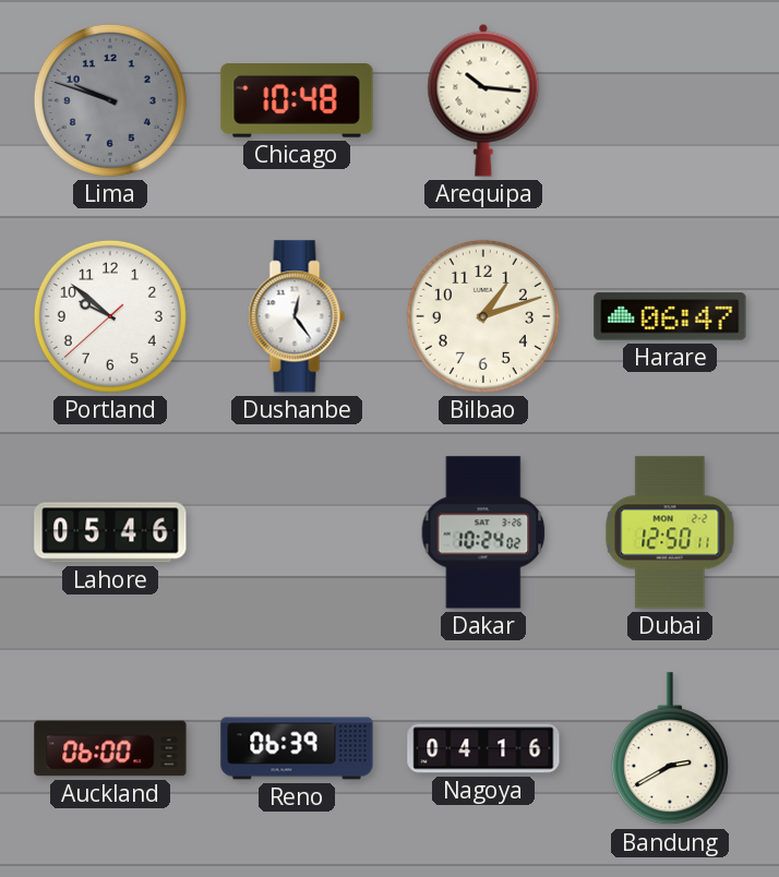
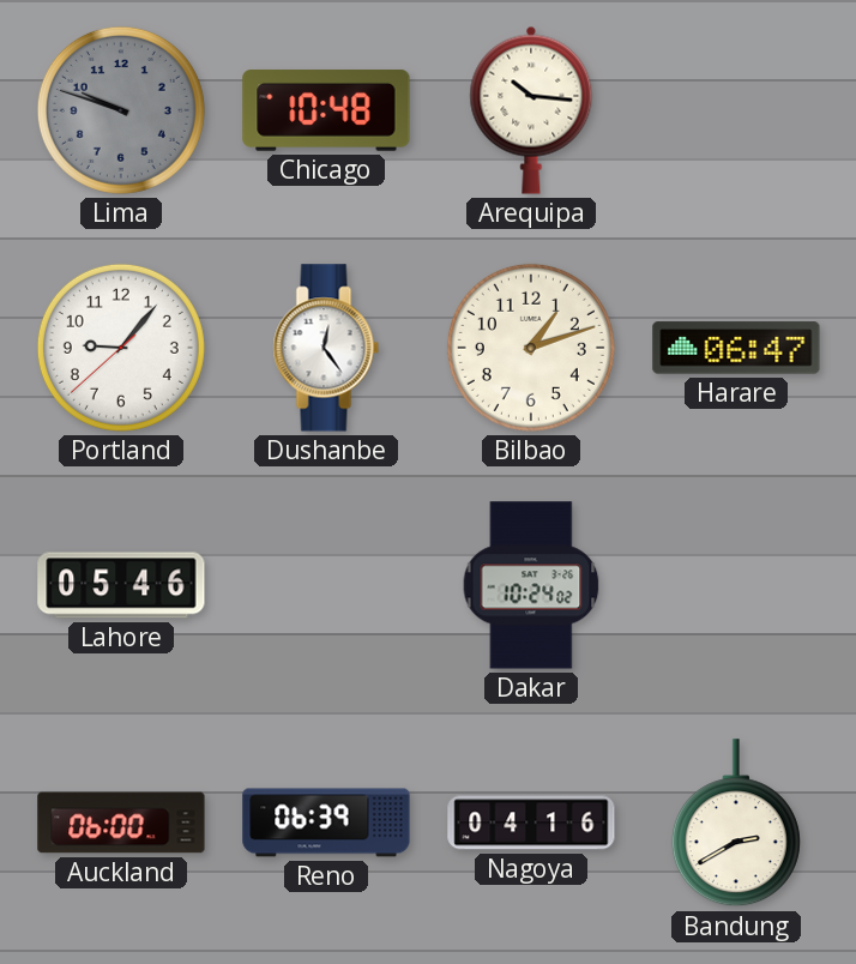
Portland: 9:51 -> 9:06 (121, 348)
Dubai: 12:50 -> none (670, 532)
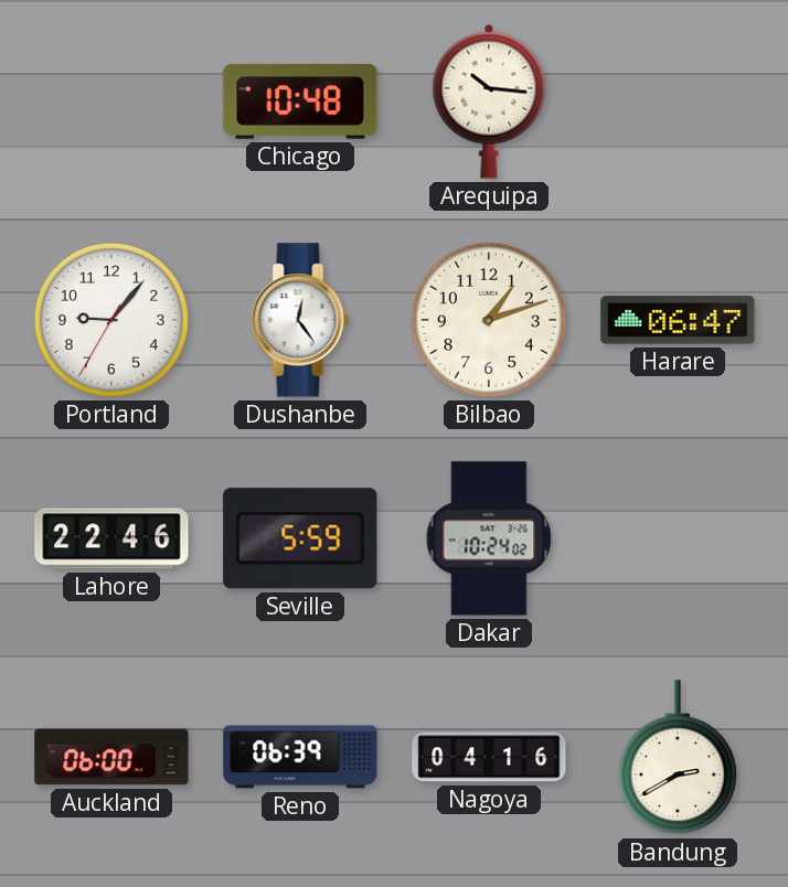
Lima: 9:48 -> none (121, 110)
Portland: 9:06:38 -> 9:06:35 (111, 320)
Lahore: 05:46 -> 22:46 (111, 538)
Seville: none -> 5:59 (300, 538)
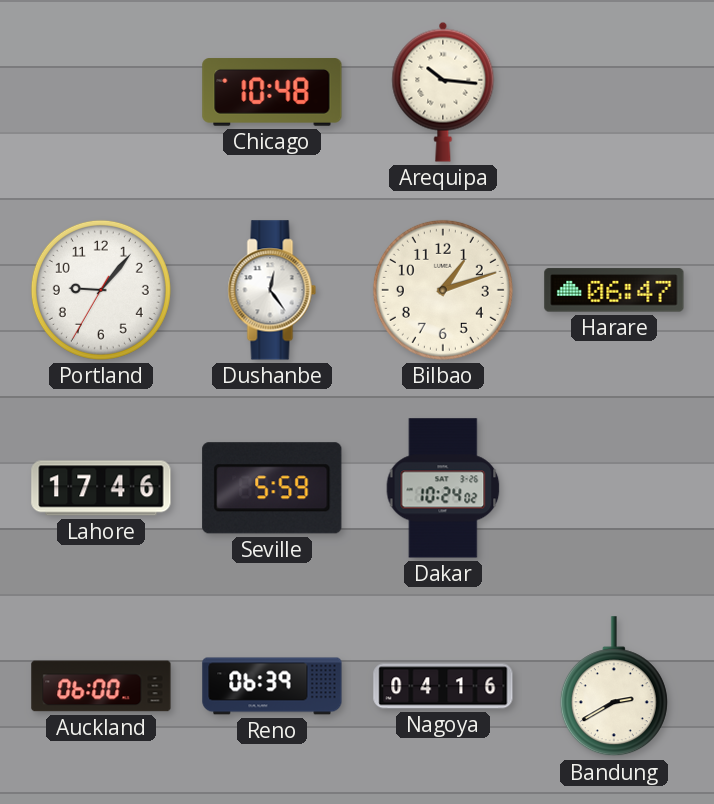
Lahore: 22:46 -> 17:46 (101, 488)
